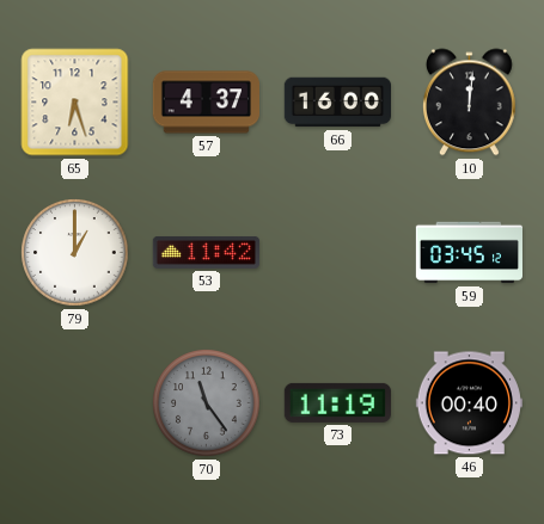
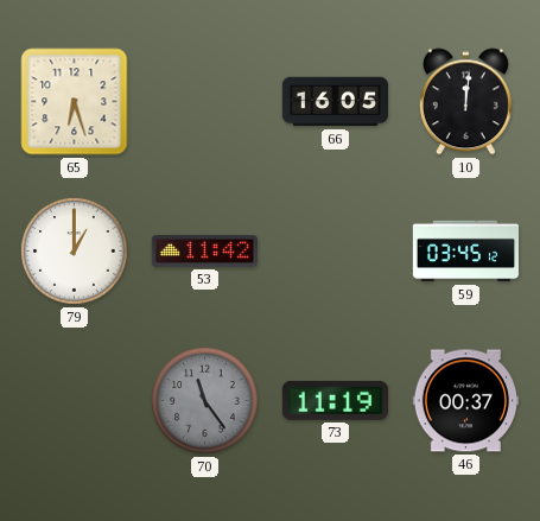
57: 4:37 -> none (206, 103)
66: 16:00 -> 16:05 (335, 102)
46: 00:40 -> 00:37 (465, 401)
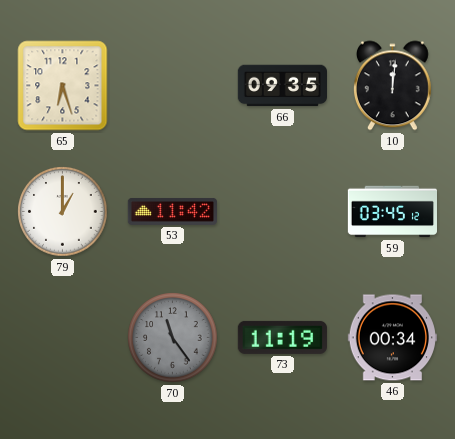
66: 16:05 -> 09:35 (282, 86)
46: 00:37 -> 00:34 (392, 338)
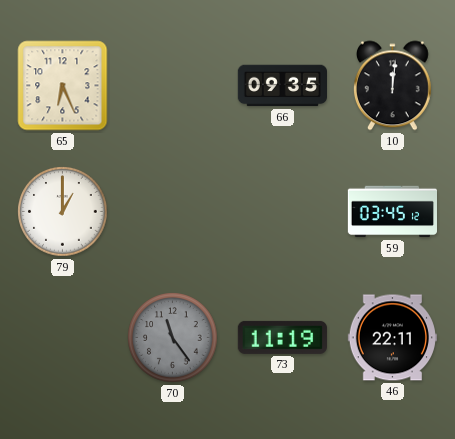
65: 6:27 -> 6:26 (63, 86)
53: 11:42 -> none (172, 212)
46: 00:34 -> 22:11 (392, 338)
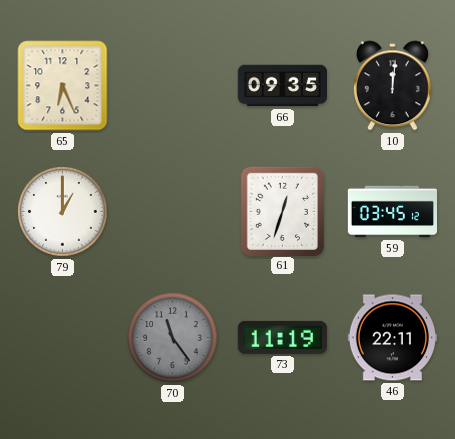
61: none -> 12:33 (282, 211)
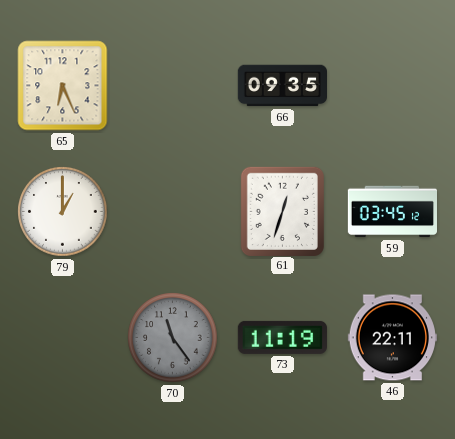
10: 12:01 -> none (392, 86)
